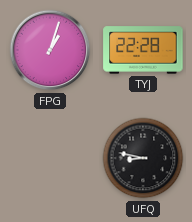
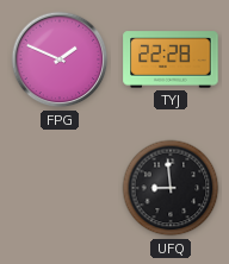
FPG: 1:03 -> 1:49 (60, 59)
UFQ: 8:47 -> 8:59 (171, 188)
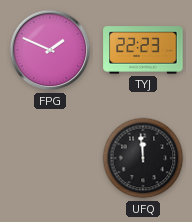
TYJ: 22:28 -> 22:23 (143, 50)
UFQ: 8:59 -> 11:59 (143, 158)
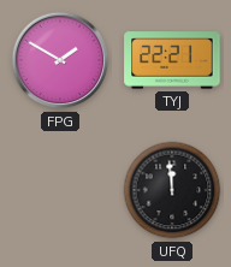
FPG: 1:49 -> 1:50 (60, 60)
TYJ: 22:23 -> 22:21 (172, 60)
